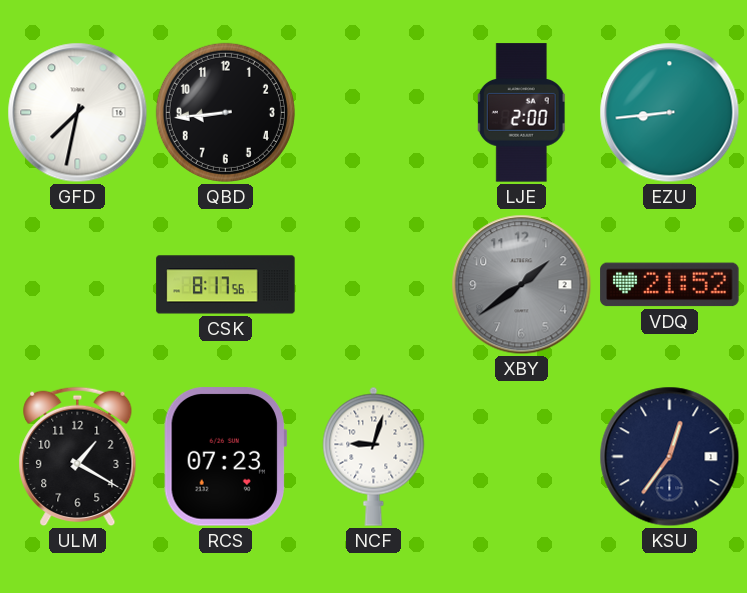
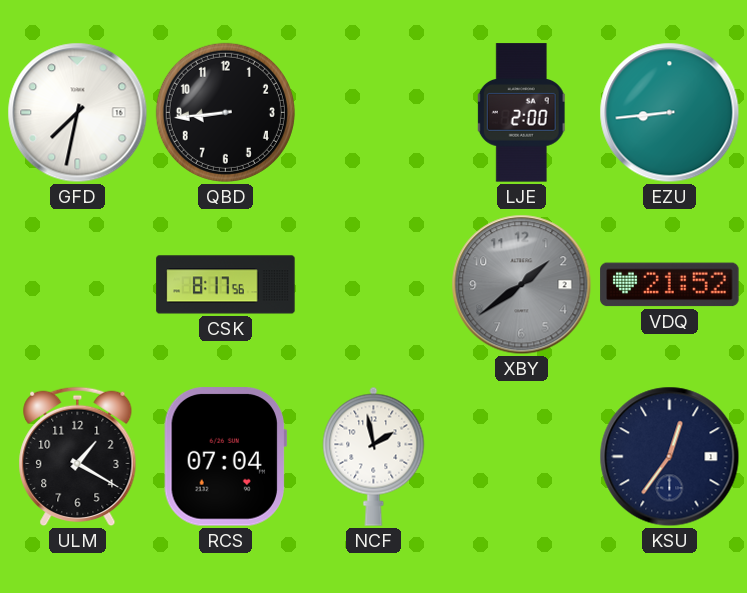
RCS: 07:23 -> 07:04 (226, 457)
NCF: 9:03 -> 1:58 (374, 456)
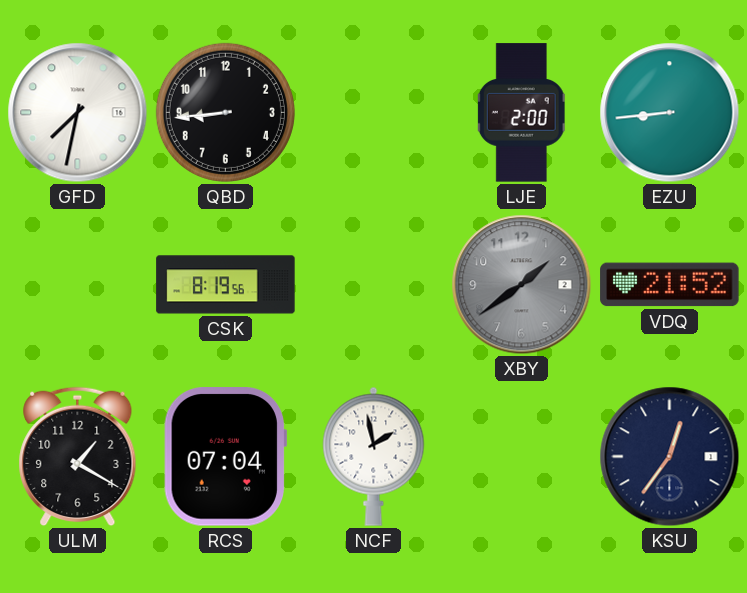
CSK: 8:17 -> 8:19 (226, 285)
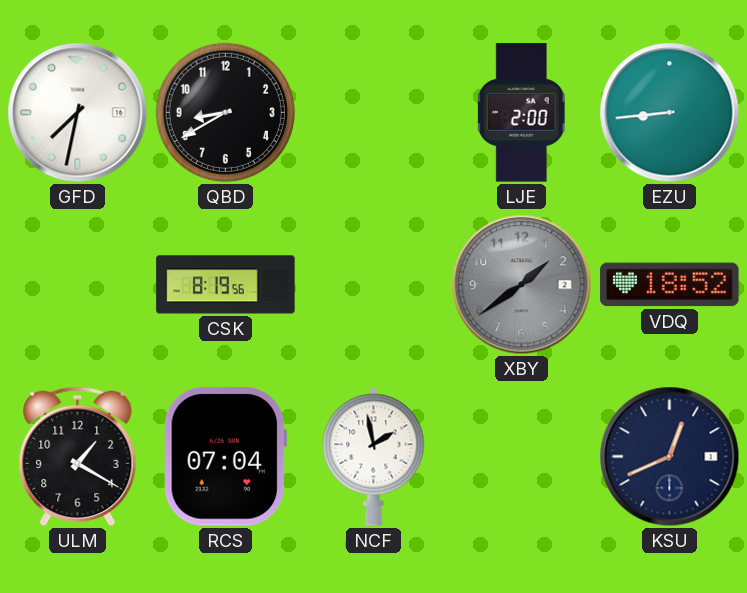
QBD: 8:44 -> 8:40 (225, 112)
VDQ: 21:52 -> 18:52 (670, 285)
KSU: 12:36 -> 12:41 (670, 457)
